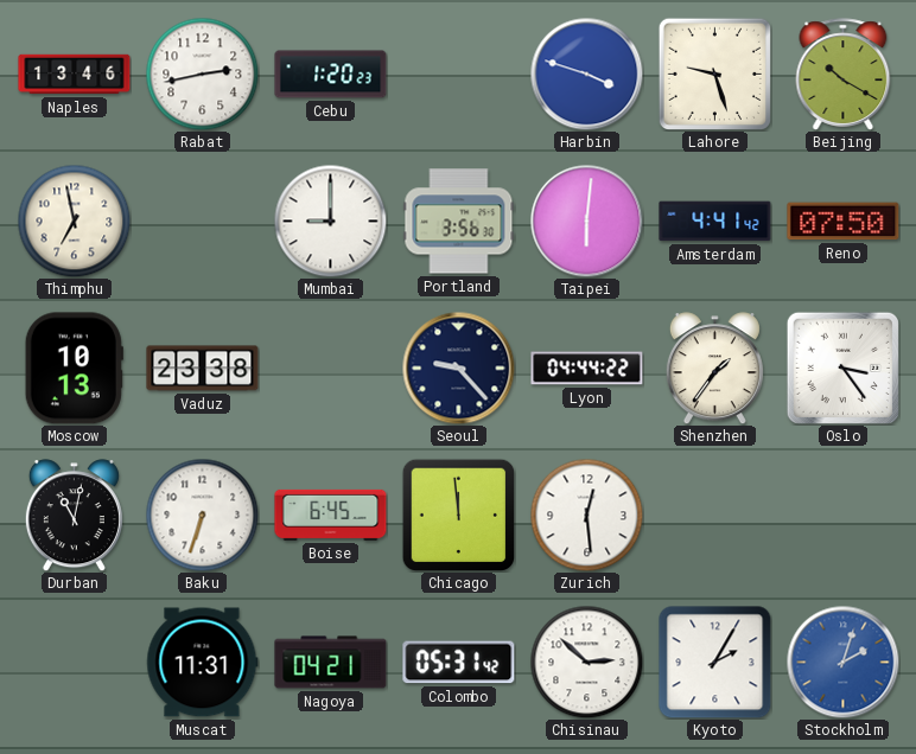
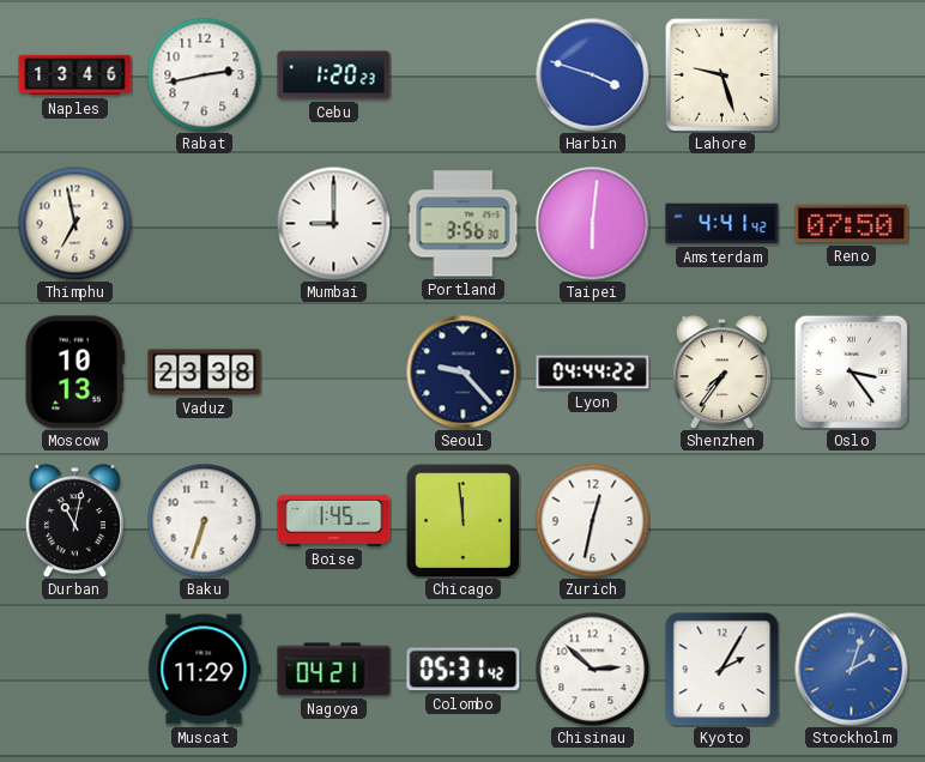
Beijing: 10:20 -> none (844, 75)
Shenzhen: 1:36 -> 7:36 (721, 373)
Boise: 6:45 -> 1:45 (334, 520)
Zurich: 12:29 -> 12:32 (592, 520)
Muscat: 11:31 -> 11:29 (205, 670)
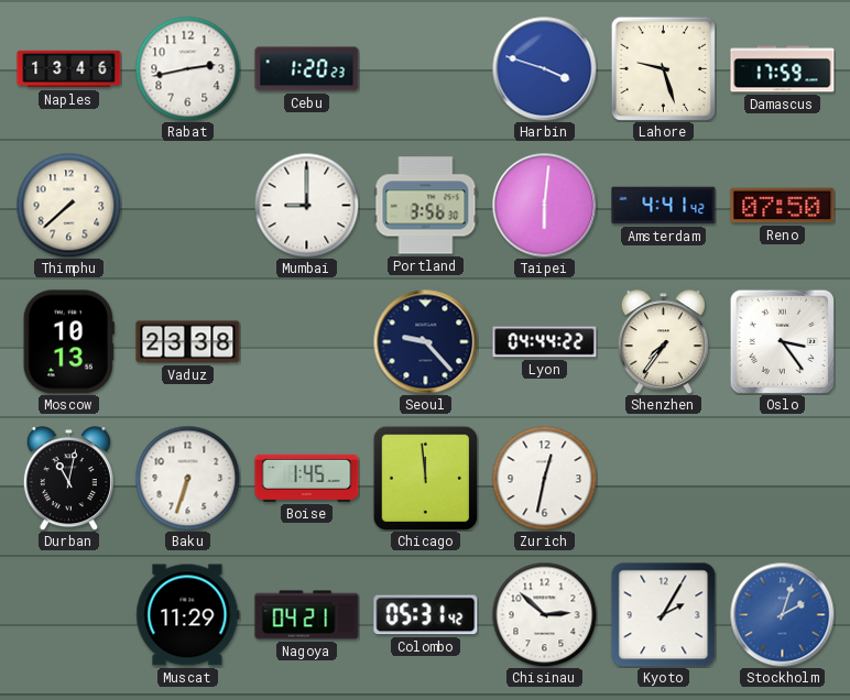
Damascus: none -> 17:59 (783, 69)
Thimphu: 6:58 -> 7:38 (68, 205)
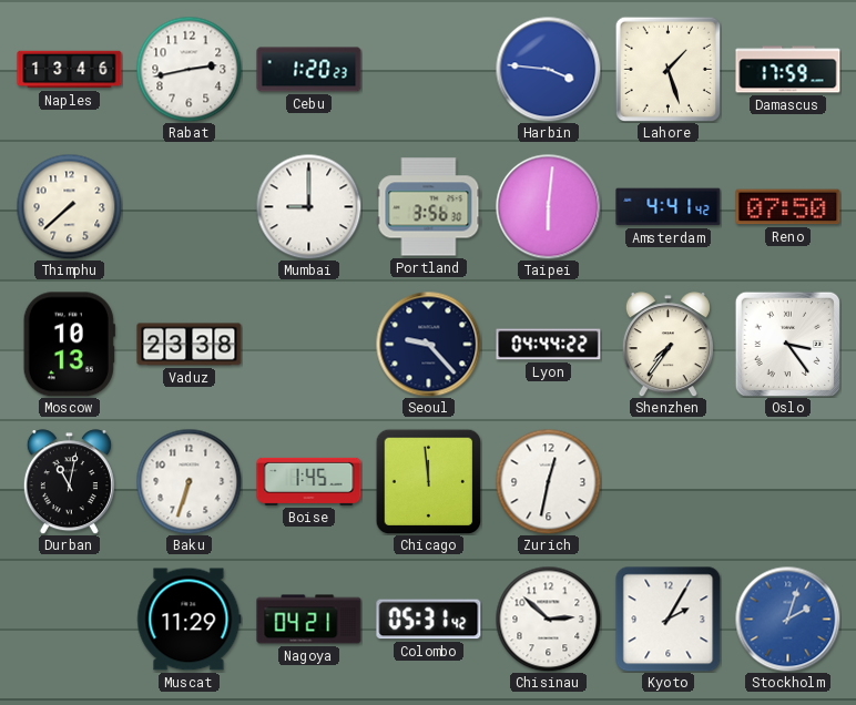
Harbin: 3:48 -> 3:46 (548, 69)
Lahore: 9:27 -> 1:27 (668, 69)
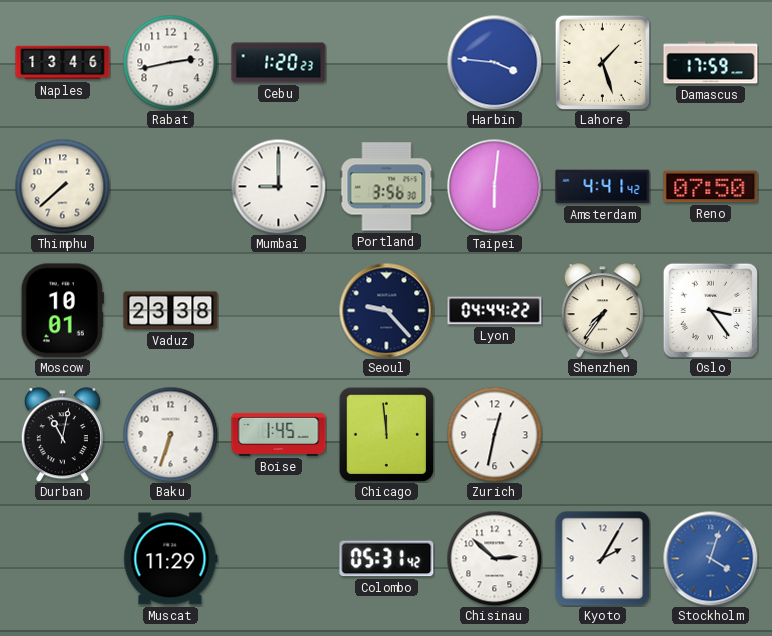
Moscow: 10:13 -> 10:01 (62, 311)
Nagoya: 04:21 -> none (309, 620)
Stockholm: 2:03 -> 4:03 (710, 558)
